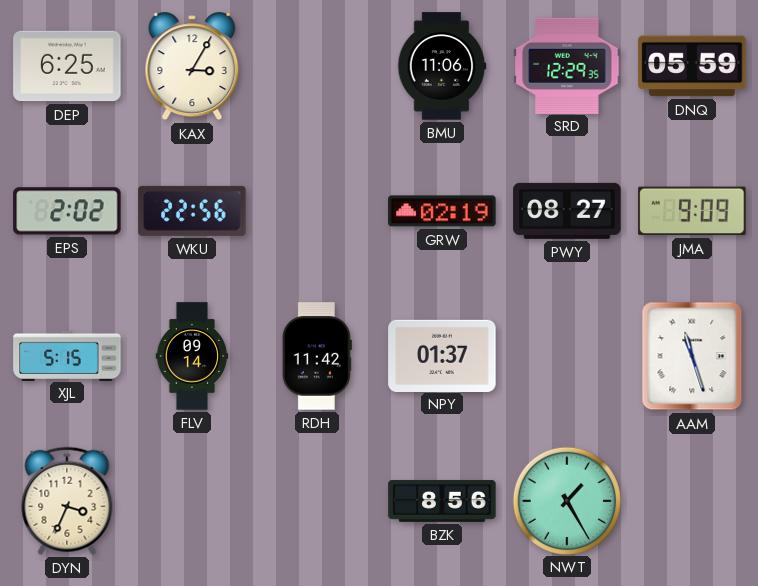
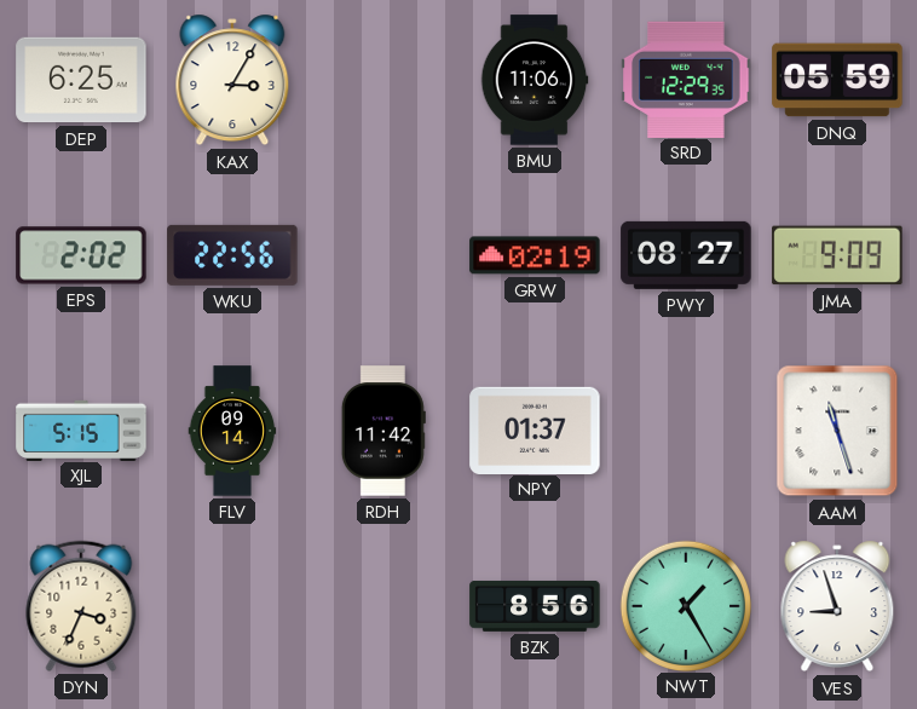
VES: none -> 8:57 (837, 606)
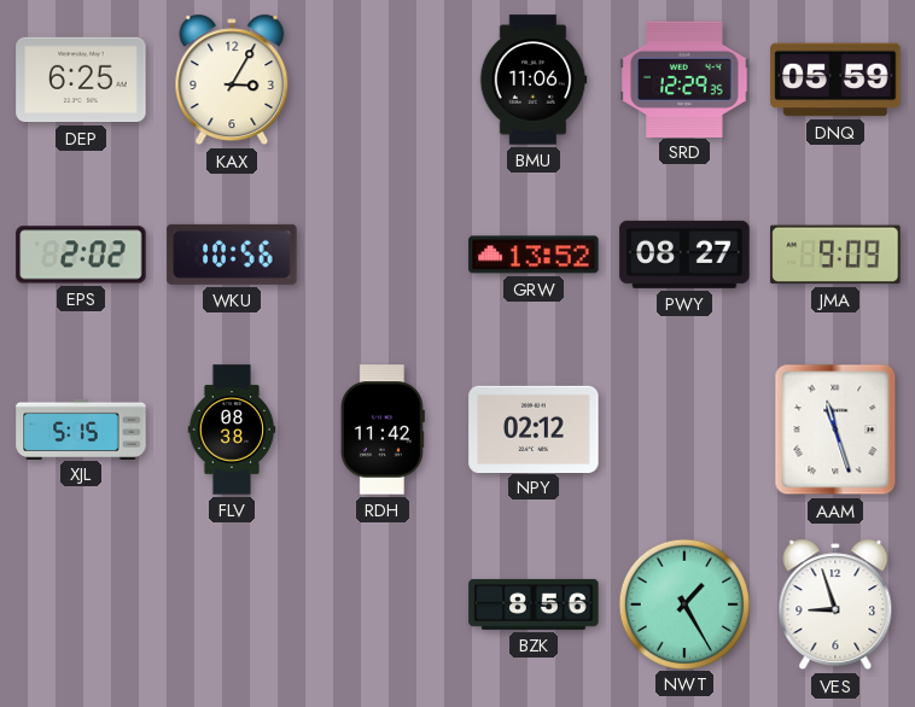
WKU: 22:56 -> 10:56 (232, 255)
GRW: 02:19 -> 13:52 (534, 255)
FLV: 09:14 -> 08:38 (232, 430)
NPY: 01:37 -> 02:12 (534, 428)
DYN: 3:34 -> none (81, 606)
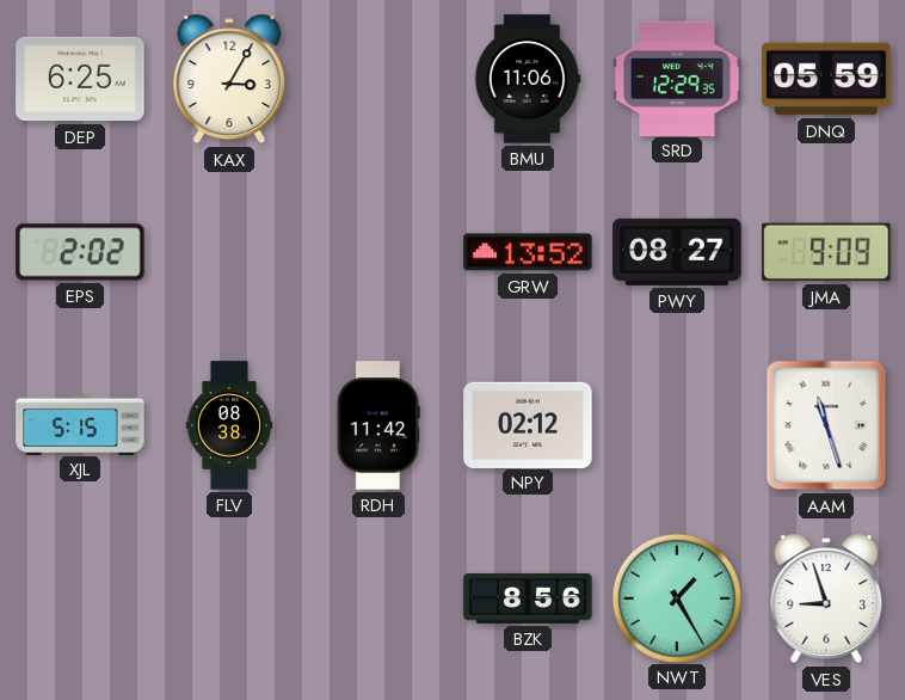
WKU: 10:56 -> none (232, 255)
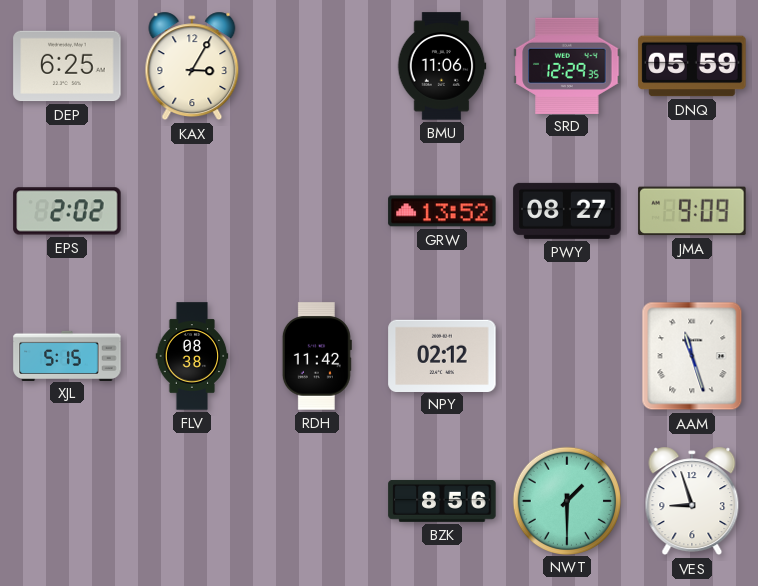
NWT: 1:25 -> 1:30 (566, 500)
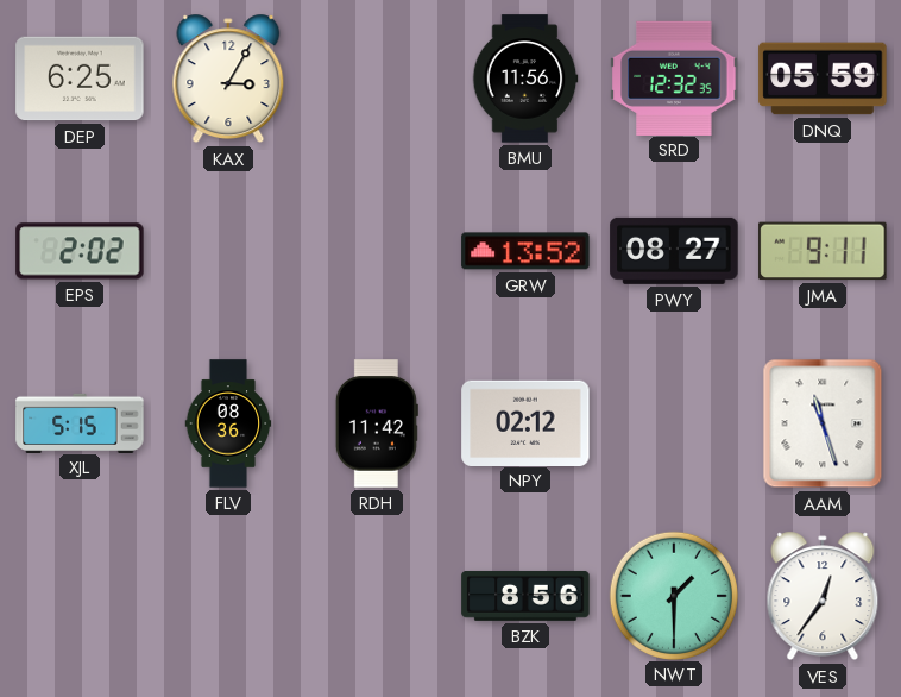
BMU: 11:06 -> 11:56 (525, 79)
SRD: 12:29 -> 12:32 (674, 77)
JMA: 9:09 -> 9:11 (823, 251)
FLV: 08:38 -> 08:36 (228, 423)
VES: 8:57 -> 12:36 (823, 596)
